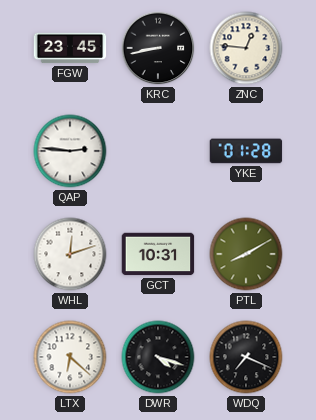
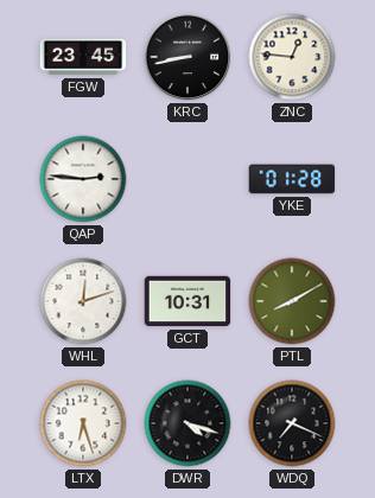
LTX: 6:22 -> 6:27 (83, 423)
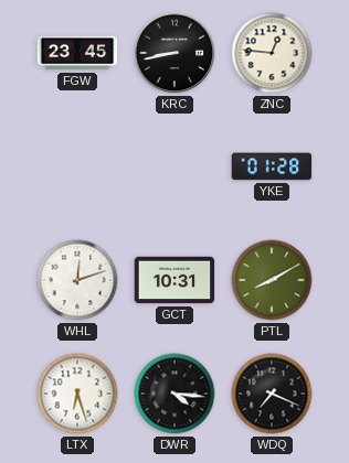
QAP: 2:46 -> none (83, 179)
DWR: 4:18 -> 4:16 (174, 394)
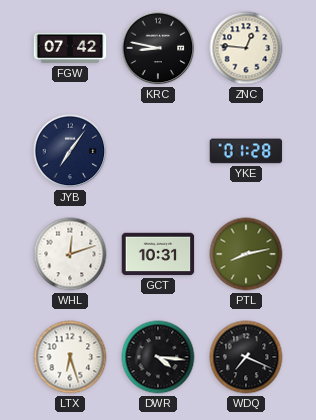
FGW: 23:45 -> 07:42 (70, 48)
KRC: 8:43 -> 8:47 (158, 48)
JYB: none -> 7:06 (70, 151)
PTL: 8:10 -> 8:13 (246, 254)
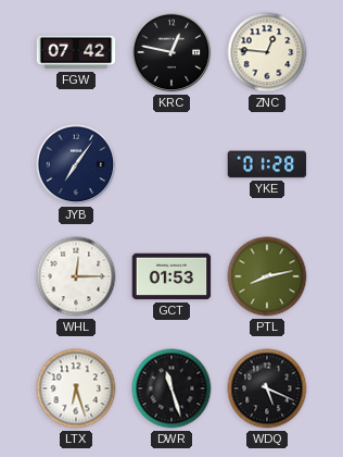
KRC: 8:47 -> 12:47 (171, 52)
WHL: 12:12 -> 12:15 (76, 276)
GCT: 10:31 -> 01:53 (171, 276)
DWR: 4:16 -> 11:27 (171, 388)
WDQ: 7:19 -> 5:19 (267, 388)
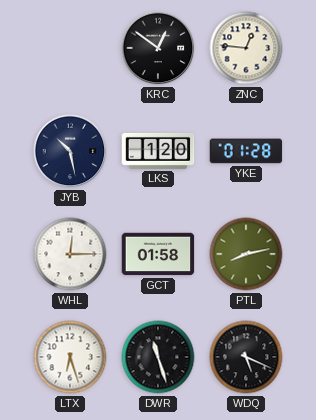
FGW: 07:42 -> none (76, 52)
KRC: 12:47 -> 12:51 (158, 48)
JYB: 7:06 -> 10:28 (70, 151)
LKS: none -> 1:20 (158, 151)
GCT: 01:53 -> 01:58 (158, 254)
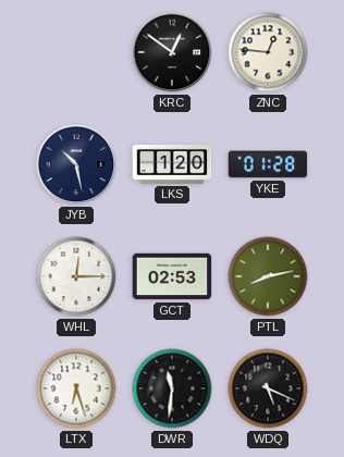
GCT: 01:58 -> 02:53 (172, 276)
DWR: 11:27 -> 11:31 (172, 388)
